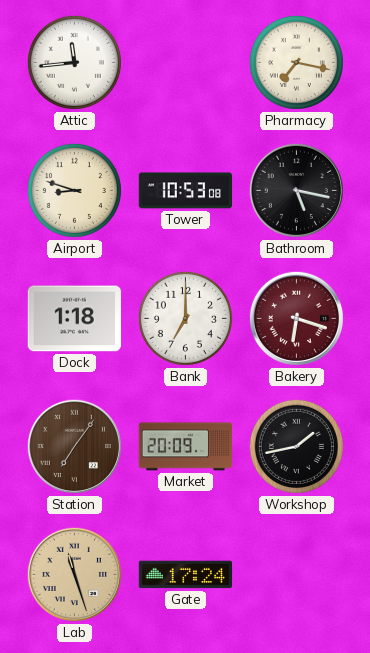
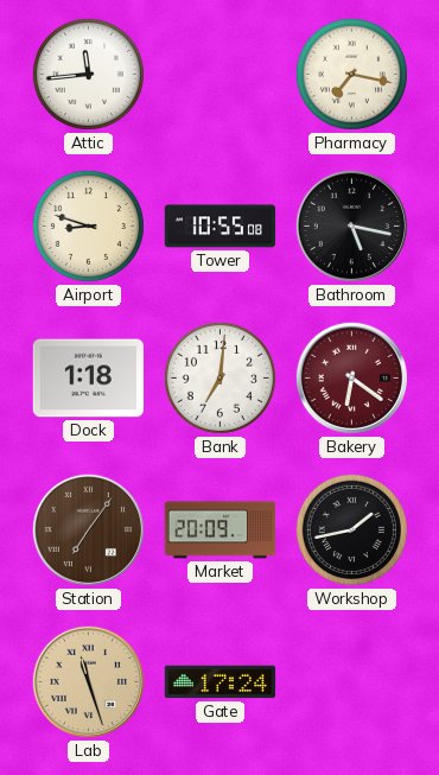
Tower: 10:53 -> 10:55 (221, 227)
Bank: 7:00 -> 7:01 (220, 377)
Bakery: 6:18 -> 6:21 (351, 377)
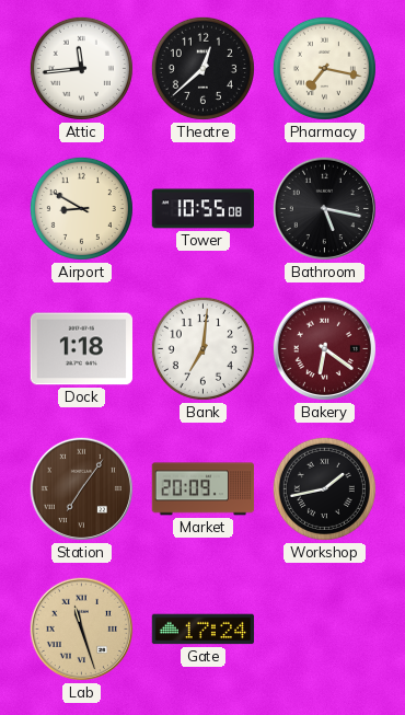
Theatre: none -> 12:38 (202, 68)
Airport: 8:48 -> 8:50 (81, 208)
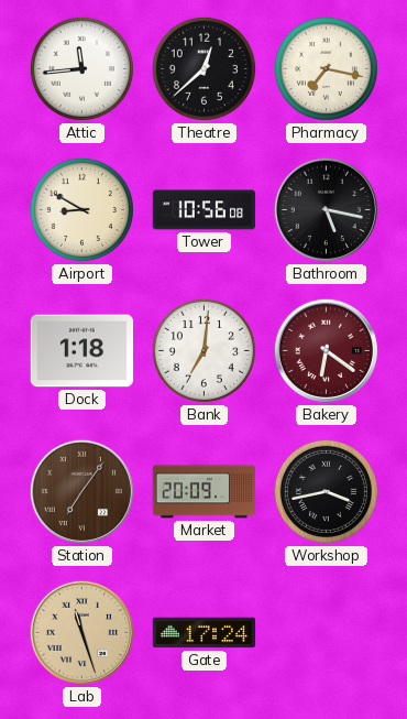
Tower: 10:55 -> 10:56 (205, 210)
Workshop: 1:43 -> 3:43 (326, 491)
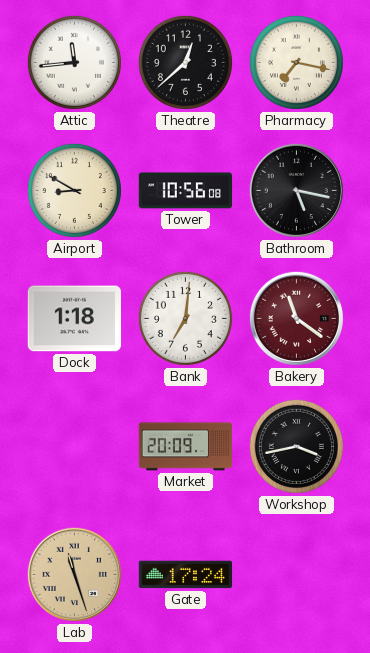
Bakery: 6:21 -> 11:21 (296, 318)
Station: 7:06 -> none (81, 491)
